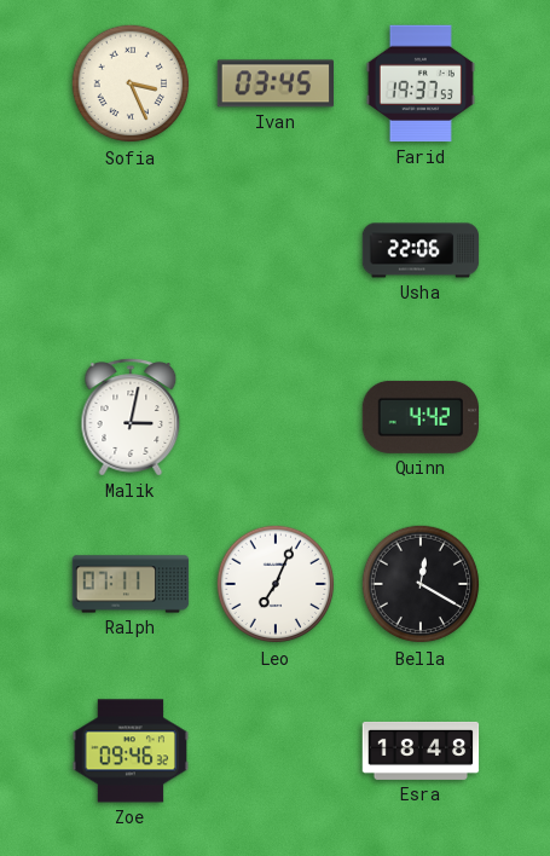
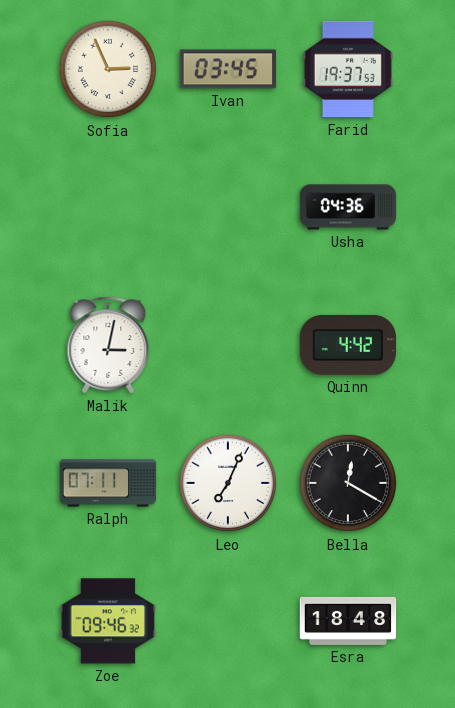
Sofia: 3:26 -> 2:56 (108, 69)
Usha: 22:06 -> 04:36 (348, 207)
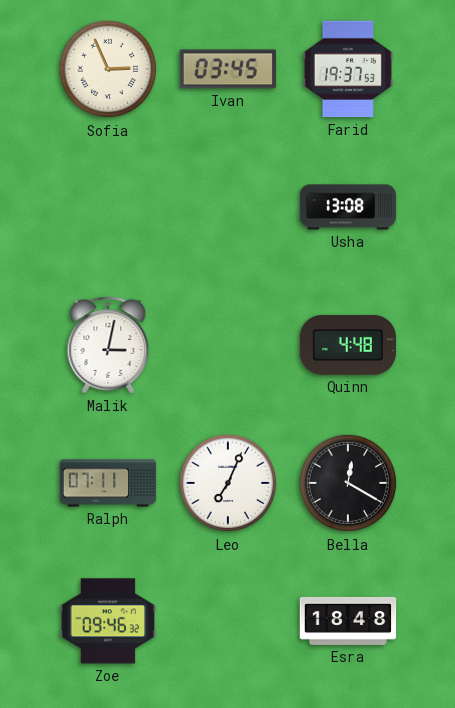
Usha: 04:36 -> 13:08 (348, 207)
Quinn: 4:42 -> 4:48 (348, 345)
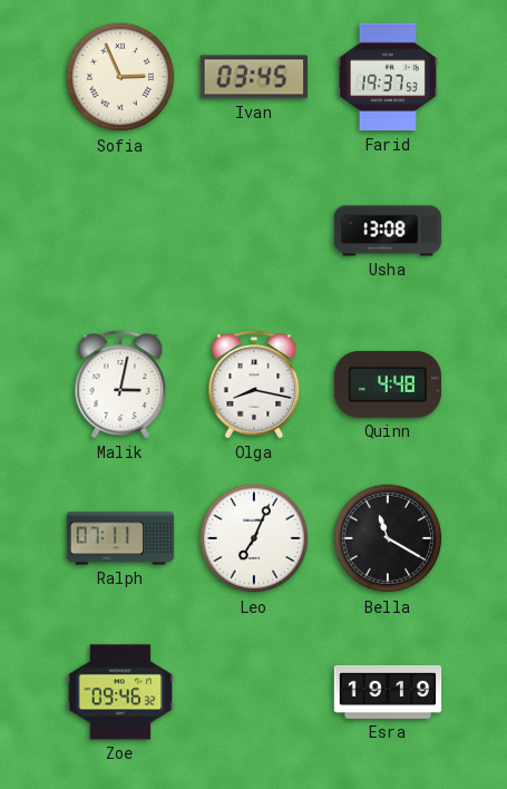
Olga: none -> 8:17 (254, 384)
Bella: 12:20 -> 11:20 (388, 538)
Esra: 18:48 -> 19:19 (388, 692)
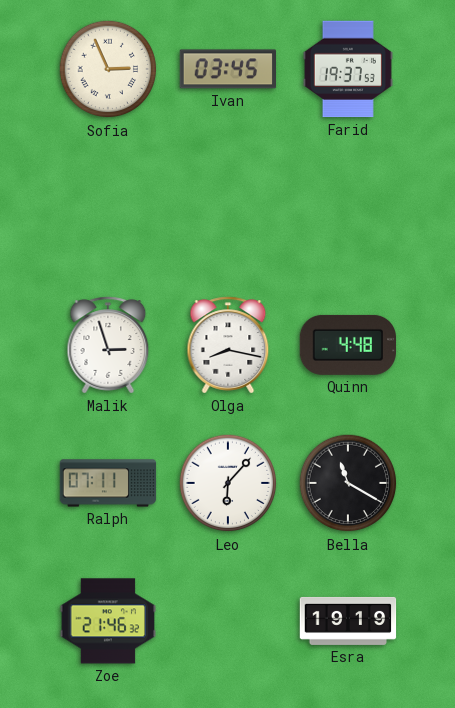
Usha: 13:08 -> none (388, 231)
Malik: 3:02 -> 2:57 (108, 345)
Leo: 7:04 -> 6:07 (228, 483)
Zoe: 09:46 -> 21:46 (108, 621)
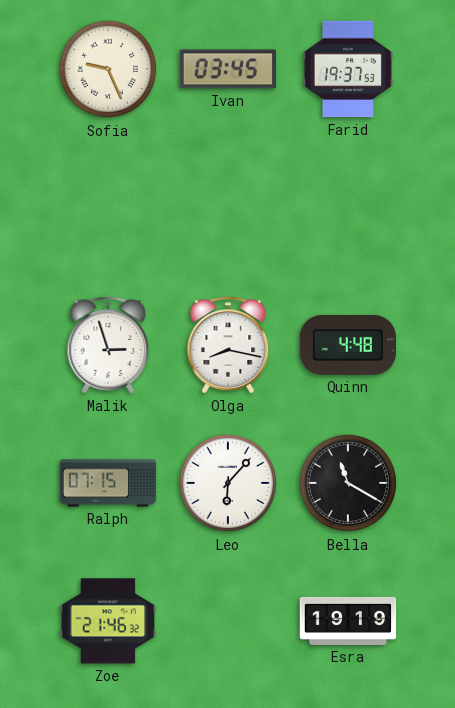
Sofia: 2:56 -> 9:26 (108, 69)
Ralph: 07:11 -> 07:15 (108, 483)
